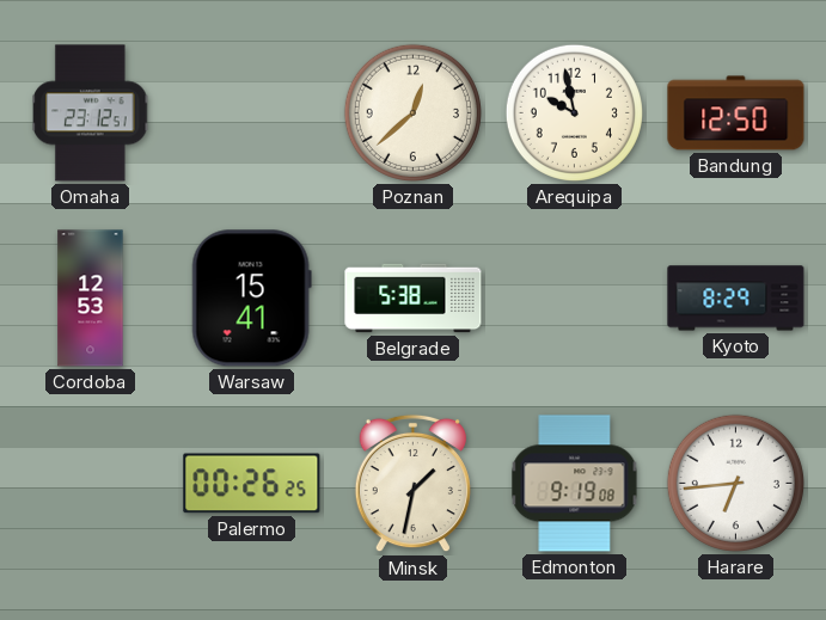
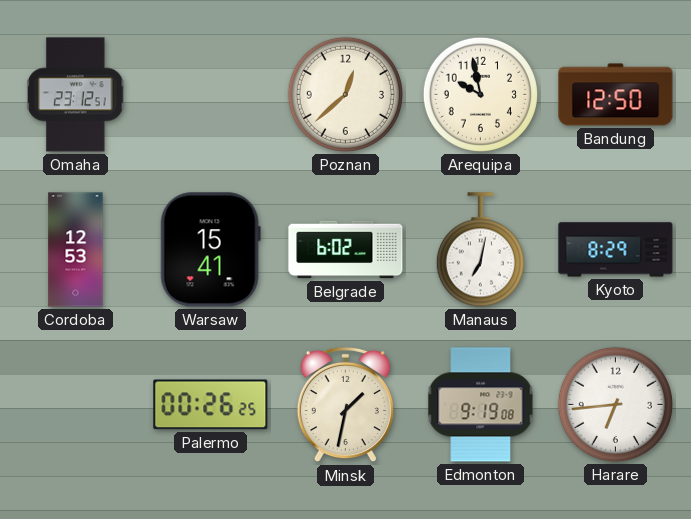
Belgrade: 5:38 -> 6:02 (346, 250)
Manaus: none -> 7:02 (480, 250)
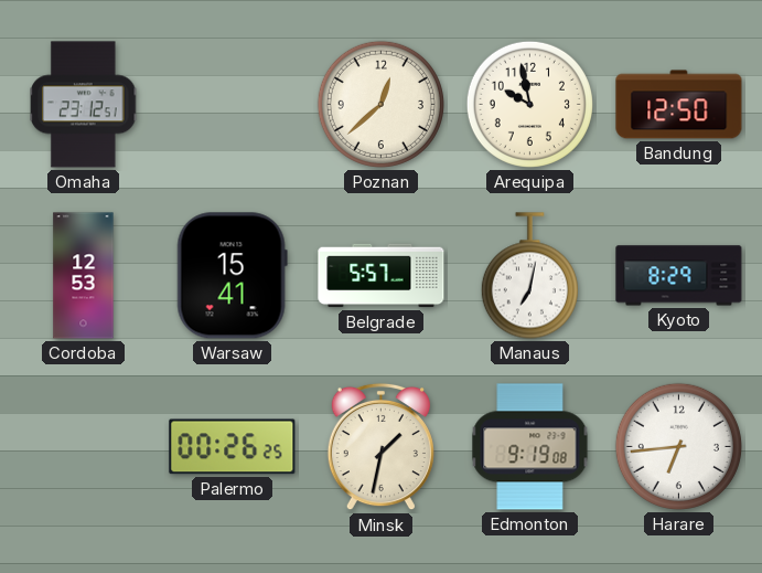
Belgrade: 6:02 -> 5:57 (382, 276)
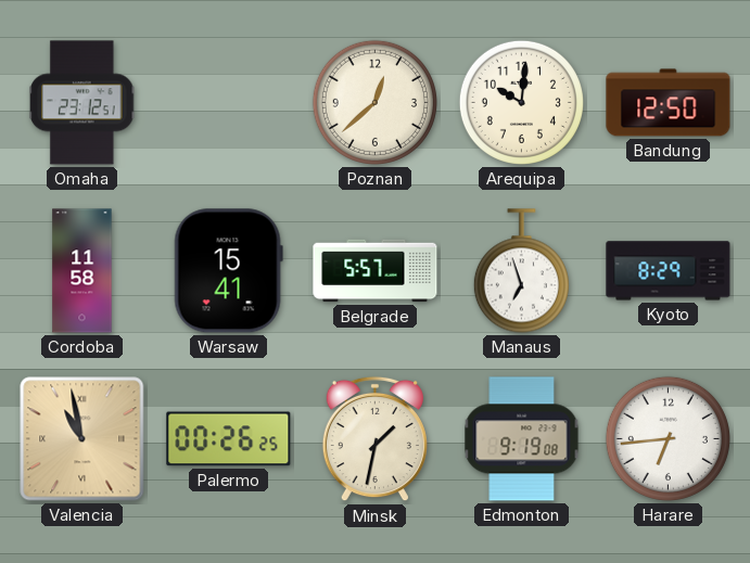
Arequipa: 9:58 -> 10:01 (521, 102)
Cordoba: 12:53 -> 11:58 (82, 271)
Manaus: 7:02 -> 6:57 (521, 271)
Valencia: none -> 10:58 (82, 439)
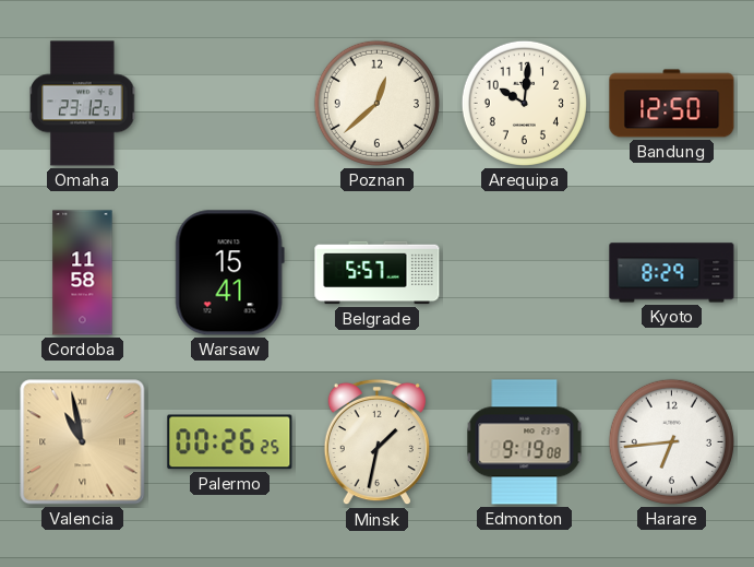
Manaus: 6:57 -> none (521, 271)
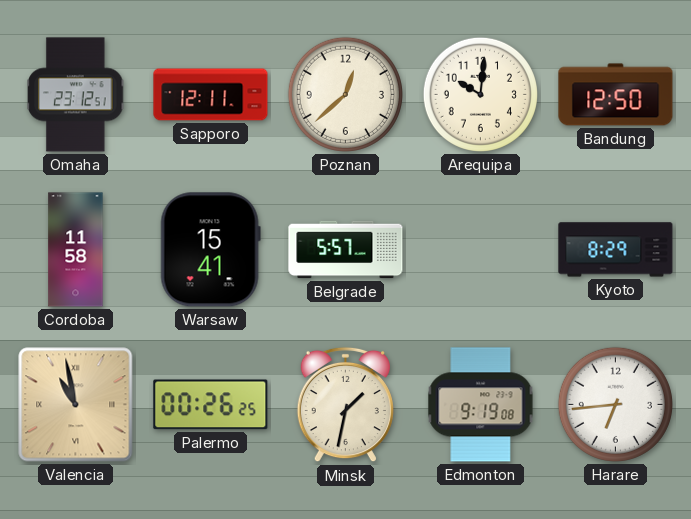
Sapporo: none -> 12:11 (211, 95)
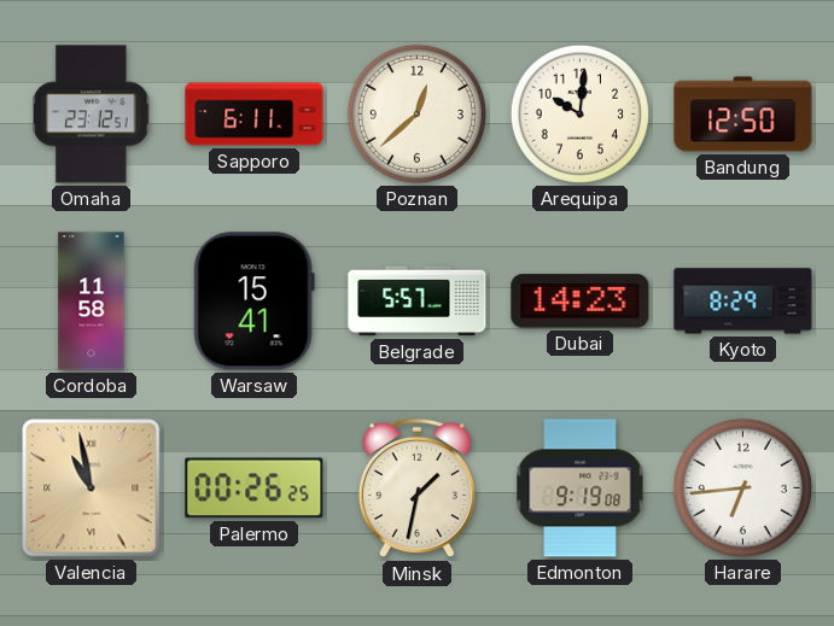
Sapporo: 12:11 -> 6:11 (255, 115)
Dubai: none -> 14:23 (581, 302)
